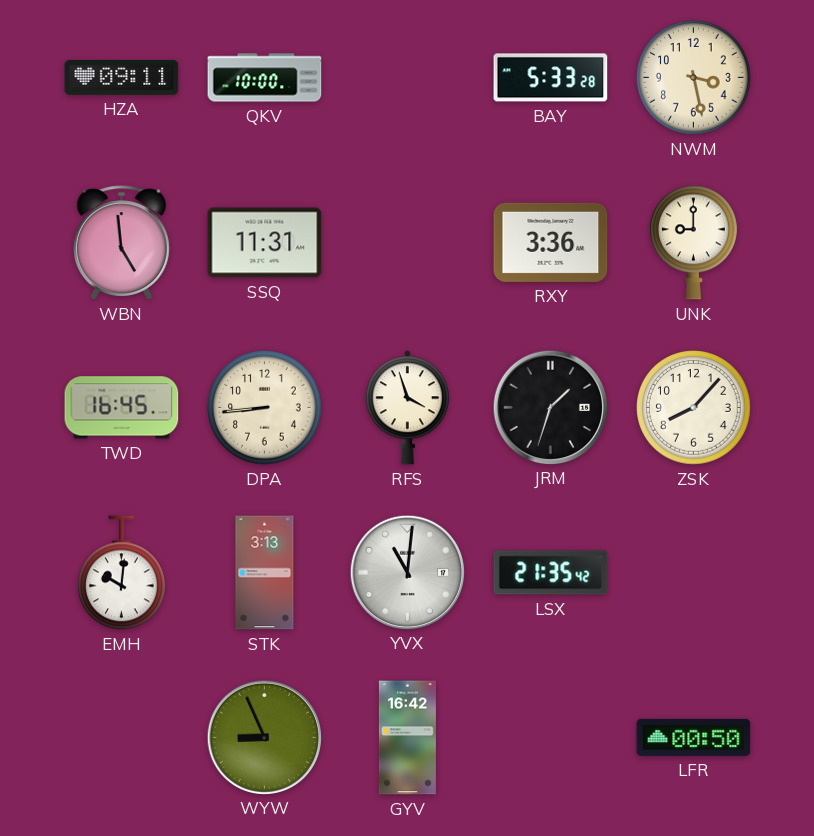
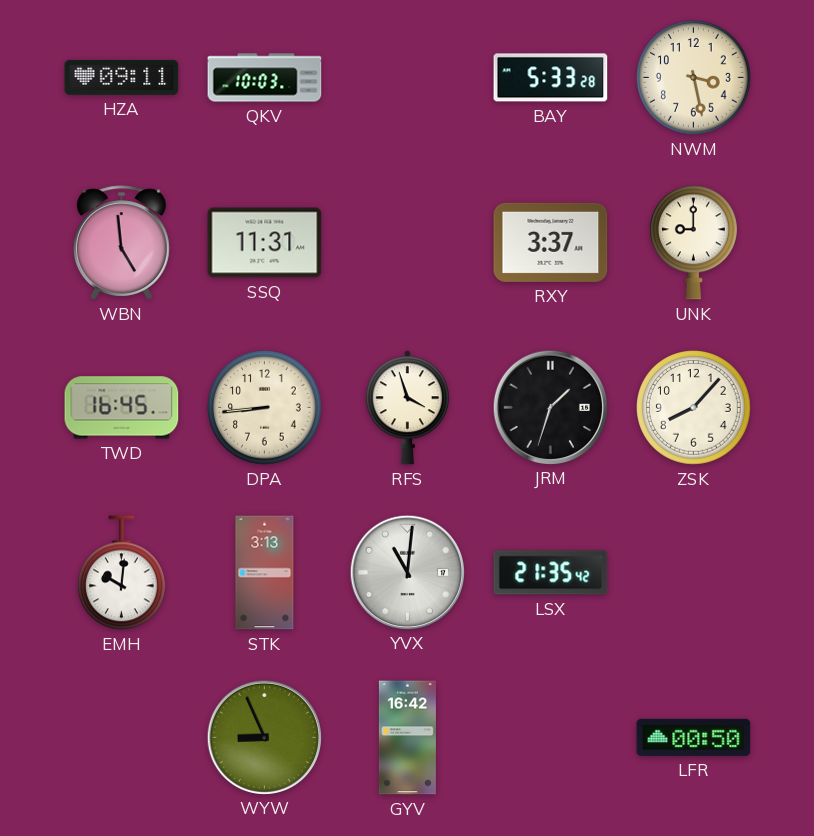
QKV: 10:00 -> 10:03 (265, 78)
RXY: 3:36 -> 3:37 (551, 242)
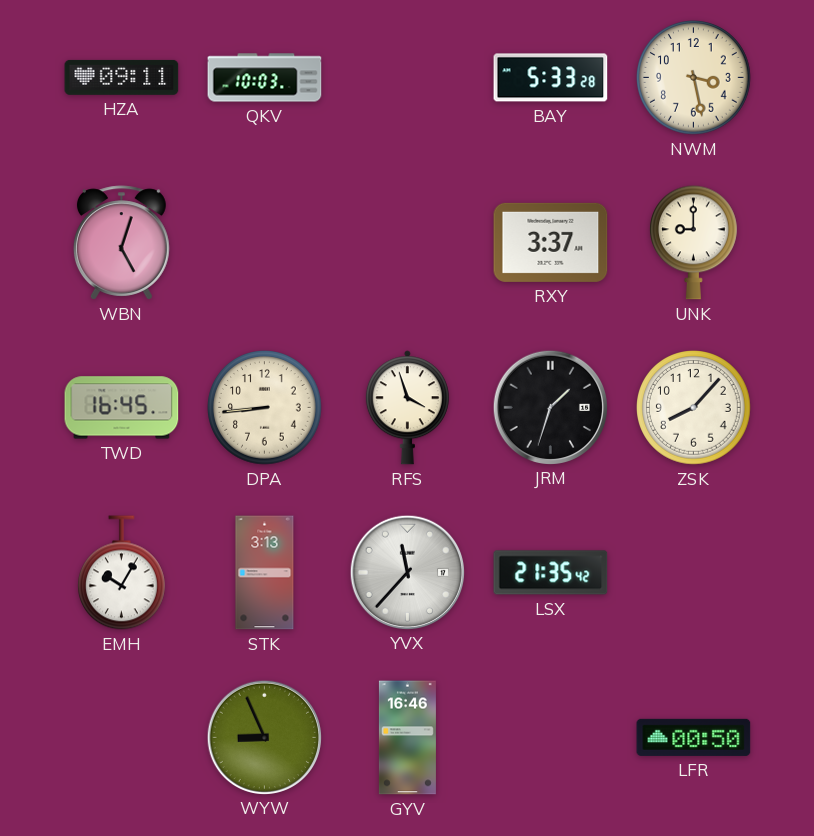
WBN: 4:59 -> 5:03 (121, 243)
SSQ: 11:31 -> none (265, 243)
EMH: 10:01 -> 10:05 (122, 573)
YVX: 11:01 -> 11:37 (407, 572)
GYV: 16:42 -> 16:46 (407, 738)
